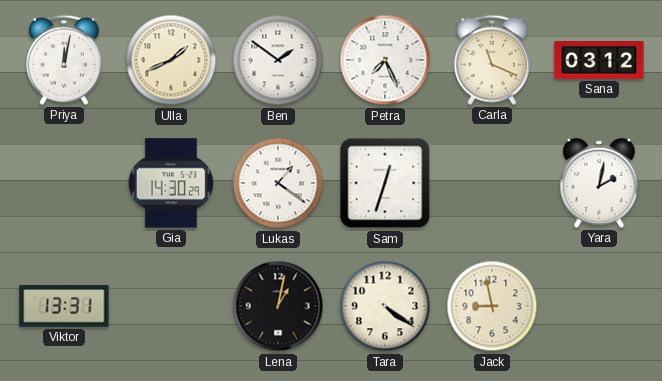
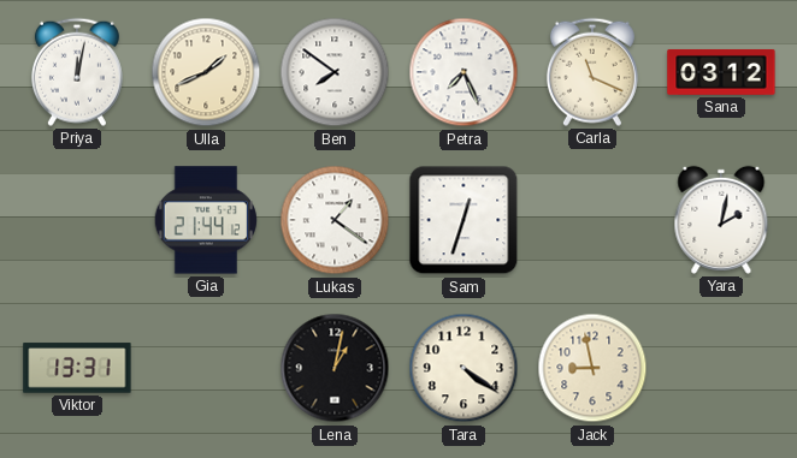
Ben: 1:51 -> 7:51 (335, 72)
Gia: 14:30 -> 21:44 (206, 220)
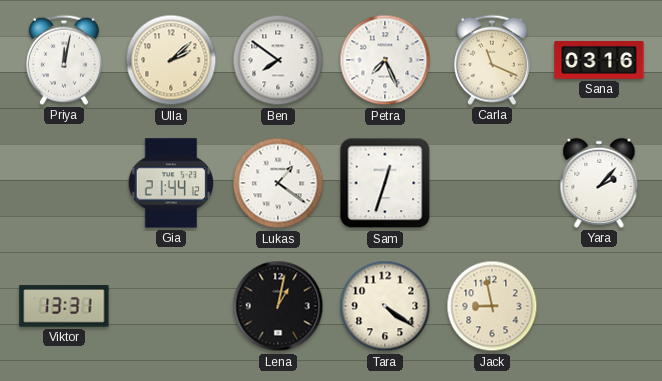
Ulla: 1:41 -> 2:08 (171, 60)
Sana: 03:12 -> 03:16 (599, 60)
Yara: 2:02 -> 2:07 (599, 183)
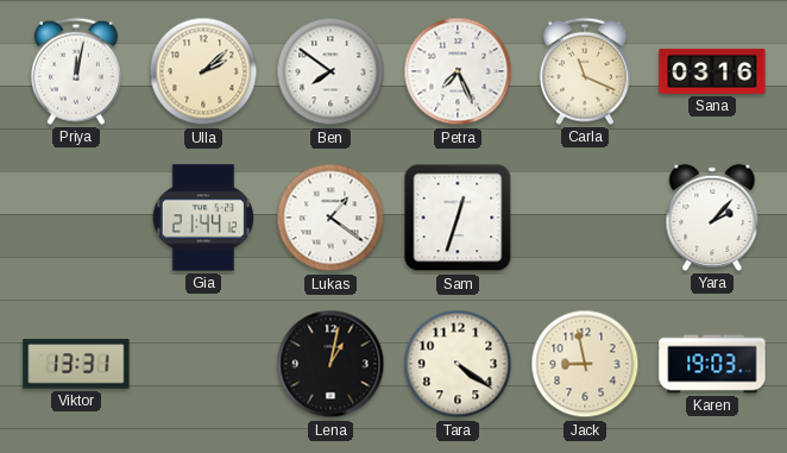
Karen: none -> 19:03 (712, 364)
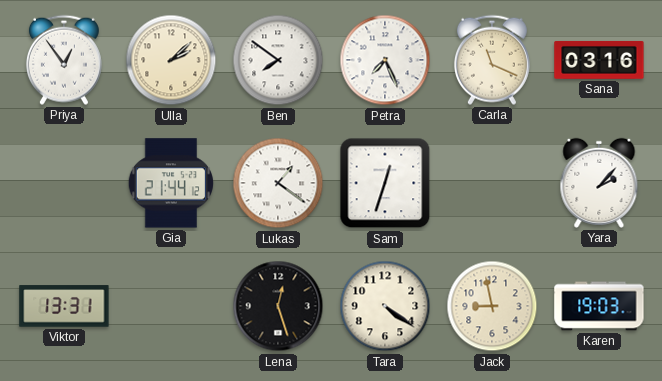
Priya: 12:02 -> 12:54 (64, 60)
Lena: 1:02 -> 12:27 (278, 306)
